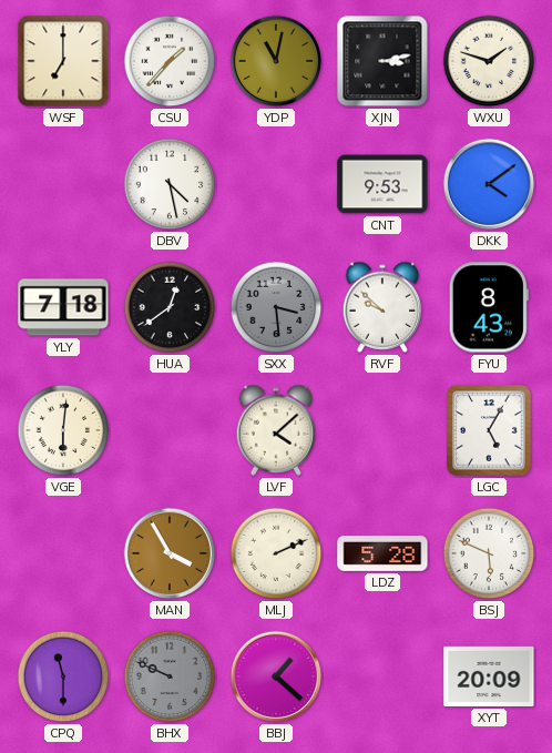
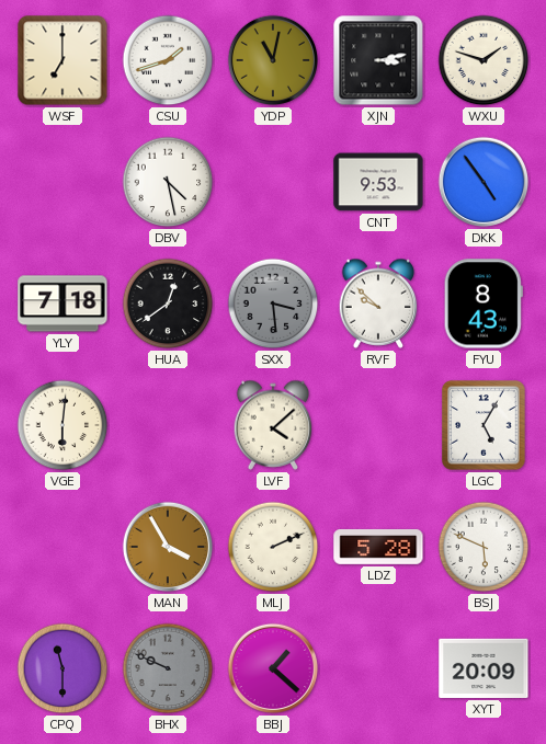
CSU: 1:37 -> 1:42 (168, 60)
DKK: 4:09 -> 4:54 (484, 182)
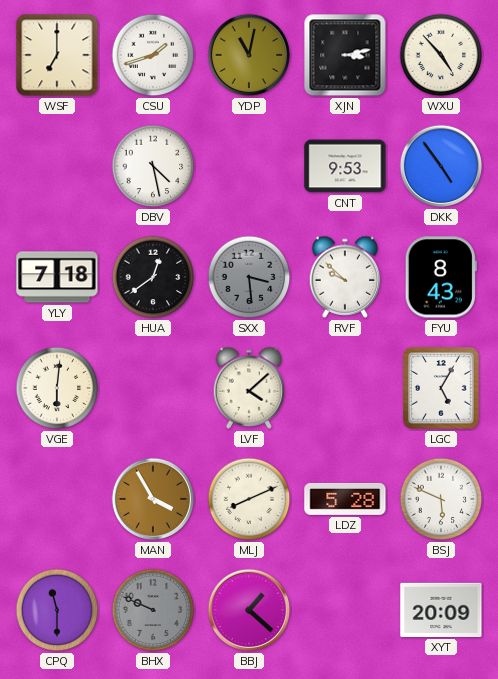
WXU: 1:48 -> 4:53 (441, 55)
MLJ: 2:11 -> 8:11 (249, 499)
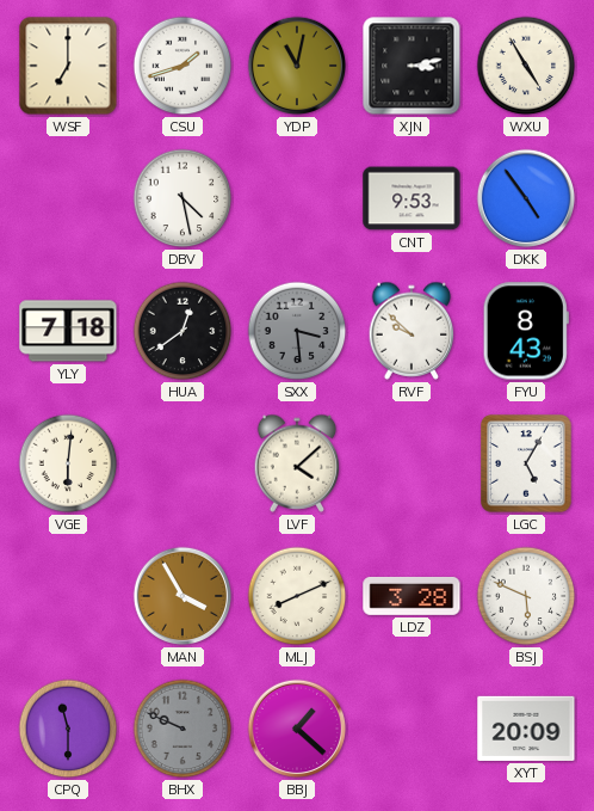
WXU: 4:53 -> 4:55 (526, 66)
LDZ: 5:28 -> 3:28 (412, 596)
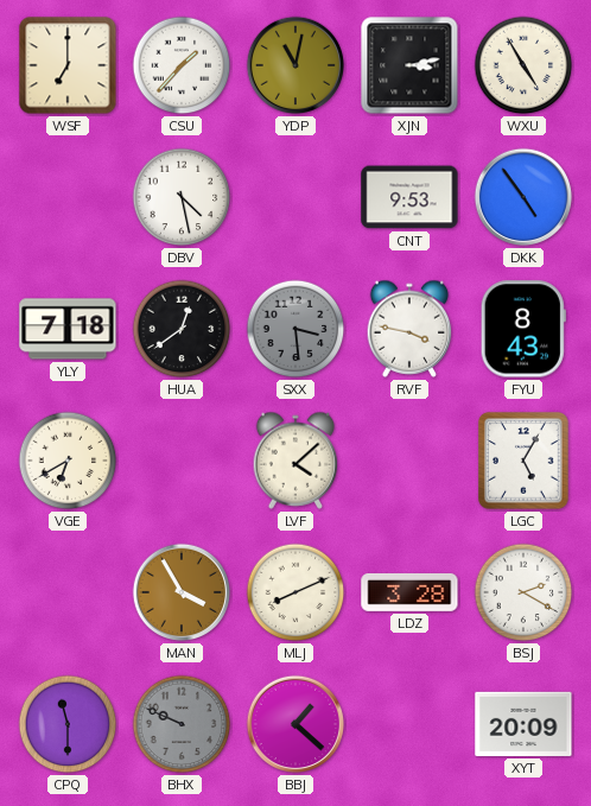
CSU: 1:42 -> 1:37 (182, 65)
RVF: 9:52 -> 3:47 (409, 329)
VGE: 6:01 -> 6:40 (68, 461)
BSJ: 5:49 -> 2:20 (523, 592)
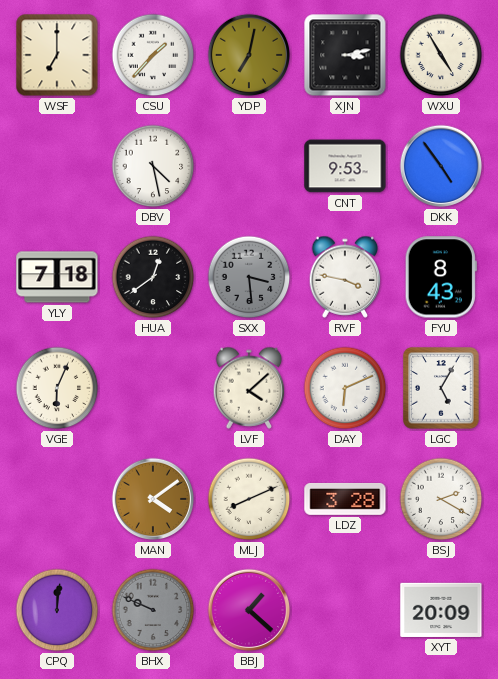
YDP: 11:02 -> 7:02 (249, 55)
VGE: 6:40 -> 6:04 (57, 388)
DAY: none -> 6:11 (345, 388)
MAN: 3:55 -> 4:09 (153, 499)
CPQ: 11:30 -> 12:01 (57, 610)
